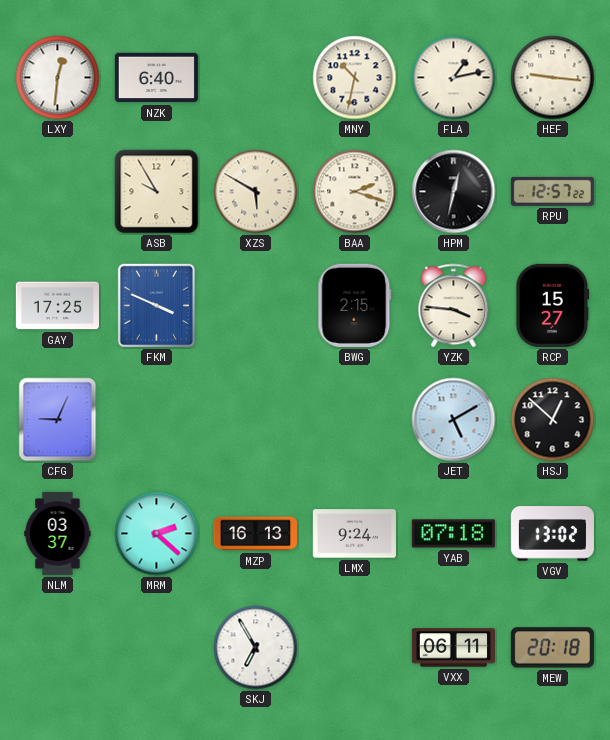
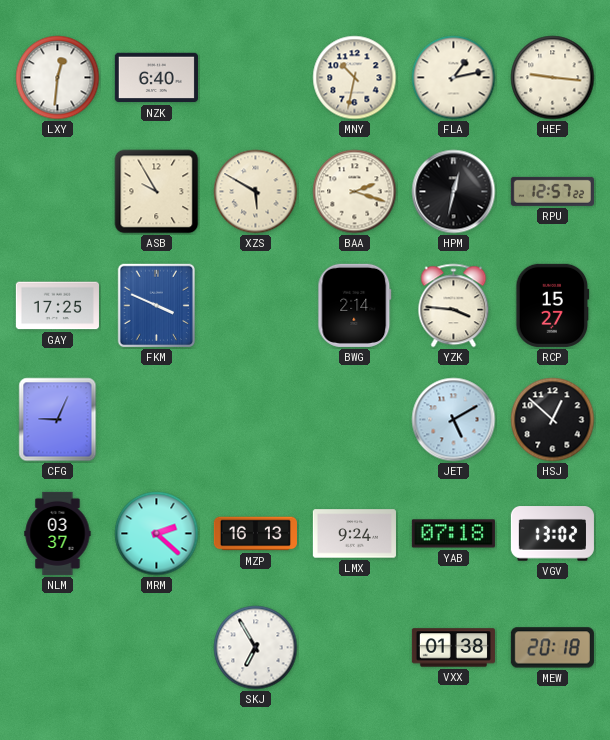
BWG: 2:15 -> 2:14 (355, 305)
VXX: 06:11 -> 01:38 (453, 648)
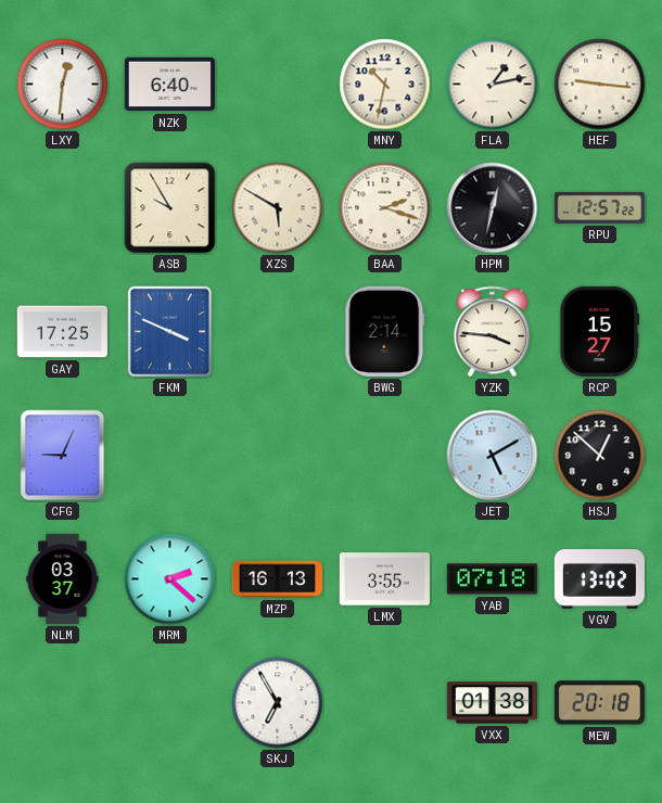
LMX: 9:24 -> 3:55 (384, 579)
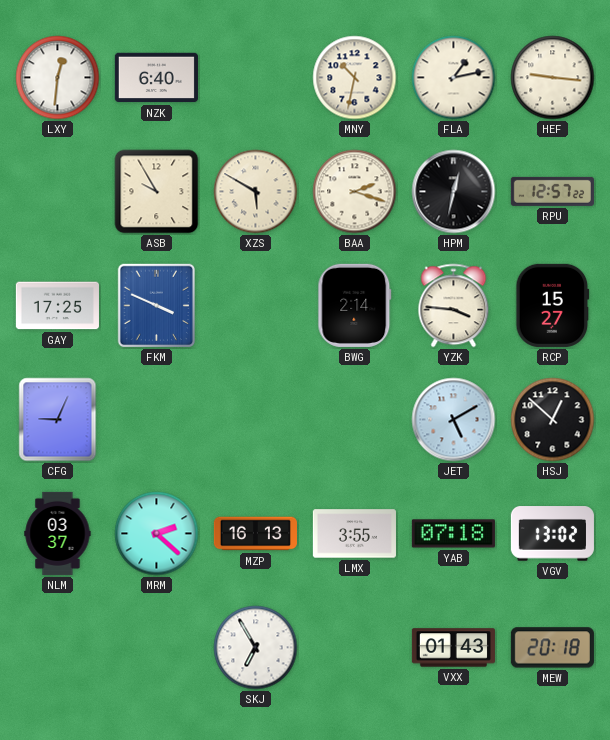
VXX: 01:38 -> 01:43 (453, 648)
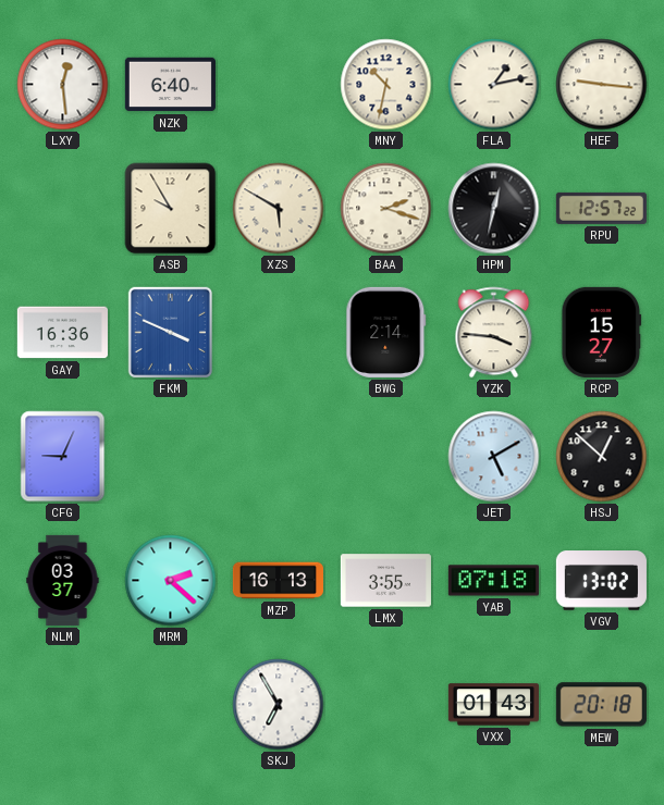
LXY: 12:31 -> 12:29 (63, 85)
GAY: 17:25 -> 16:36 (62, 333)
